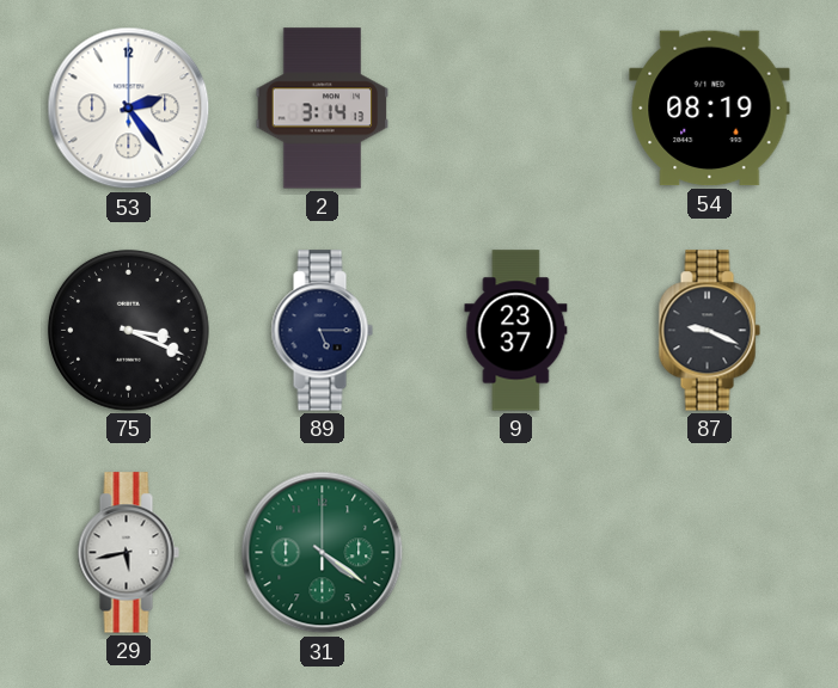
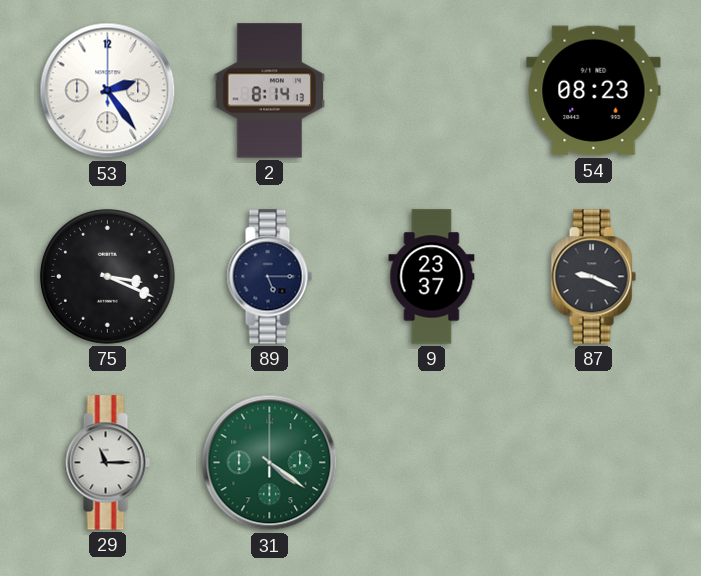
2: 3:14 -> 8:14 (270, 91)
54: 08:19 -> 08:23 (594, 91)
29: 5:43 -> 11:15 (107, 463)
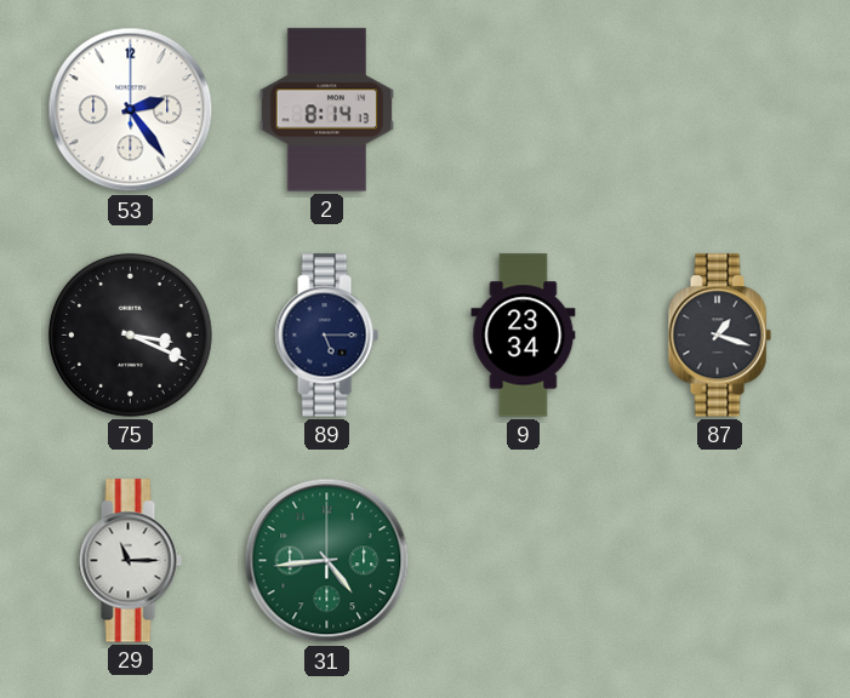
54: 08:23 -> none (594, 91)
9: 23:37 -> 23:34 (524, 336)
87: 9:19 -> 1:18 (719, 336)
31: 4:21 -> 4:44 (327, 561)
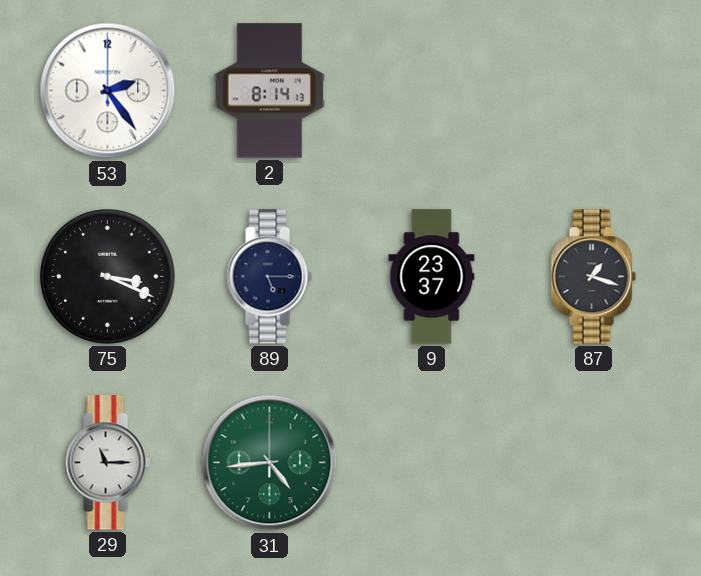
9: 23:34 -> 23:37 (432, 277)
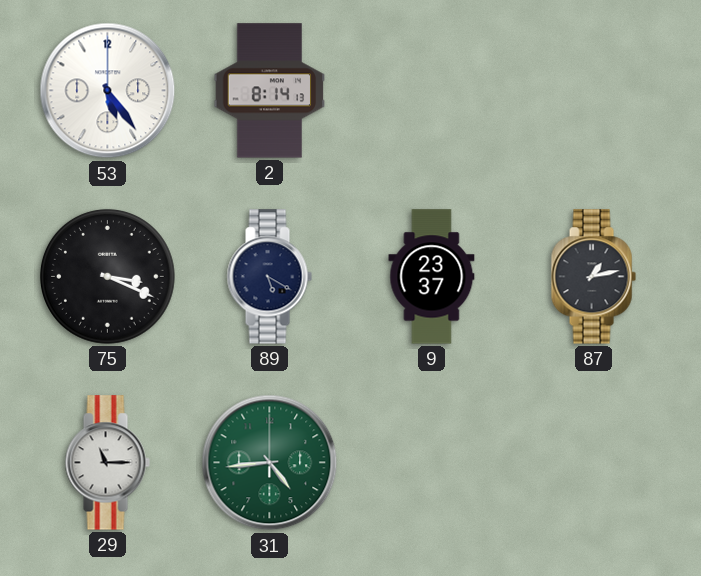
53: 2:24 -> 5:24 (108, 91)
89: 5:15 -> 5:20 (269, 277)
87: 1:18 -> 1:13 (593, 277)
